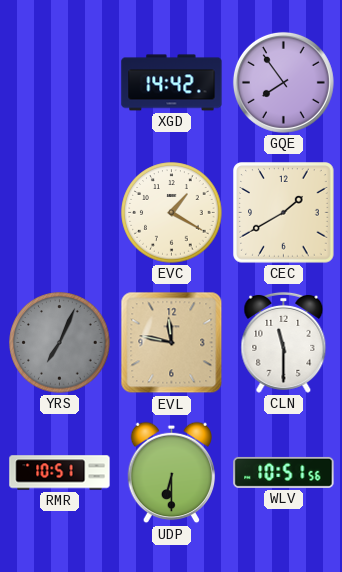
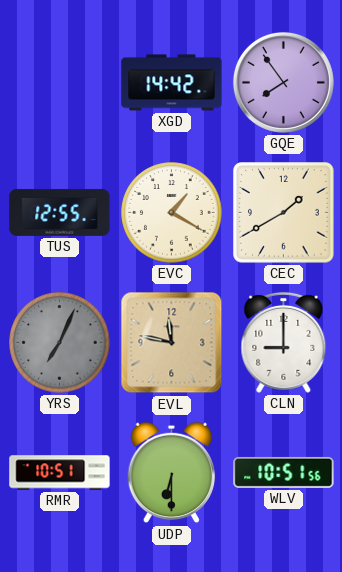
TUS: none -> 12:55 (60, 212)
CLN: 11:30 -> 9:00 (284, 342)
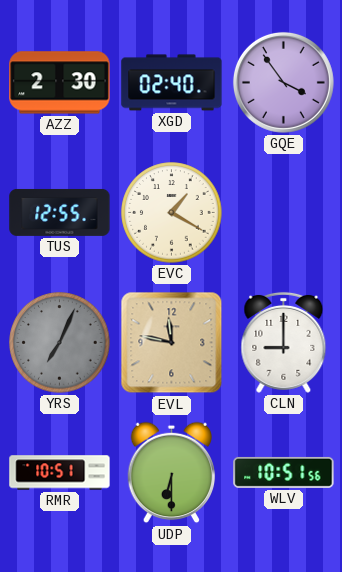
AZZ: none -> 2:30 (60, 83)
XGD: 14:42 -> 02:40 (172, 83)
GQE: 7:54 -> 3:54 (283, 82)
CEC: 1:40 -> none (284, 213)
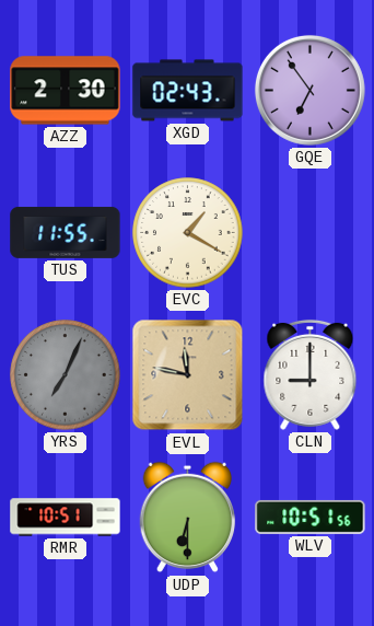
XGD: 02:40 -> 02:43 (188, 91)
GQE: 3:54 -> 6:54 (309, 90)
TUS: 12:55 -> 11:55 (66, 232)
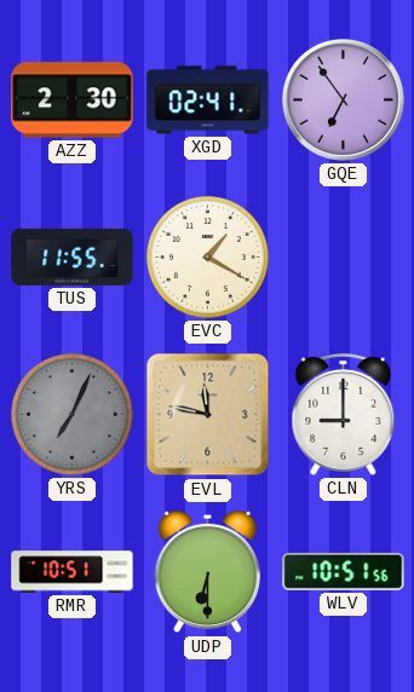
XGD: 02:43 -> 02:41 (208, 100)
